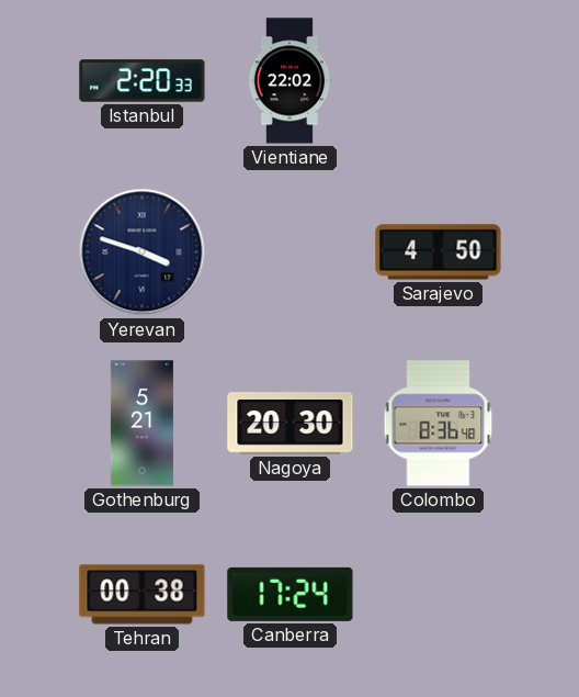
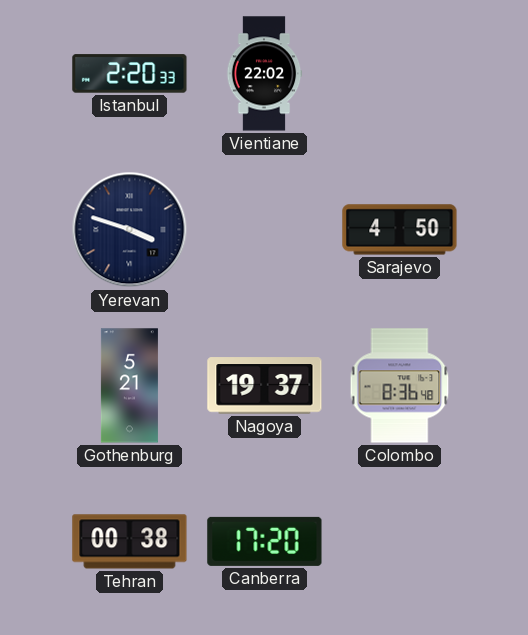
Nagoya: 20:30 -> 19:37 (265, 386)
Canberra: 17:24 -> 17:20 (265, 541)
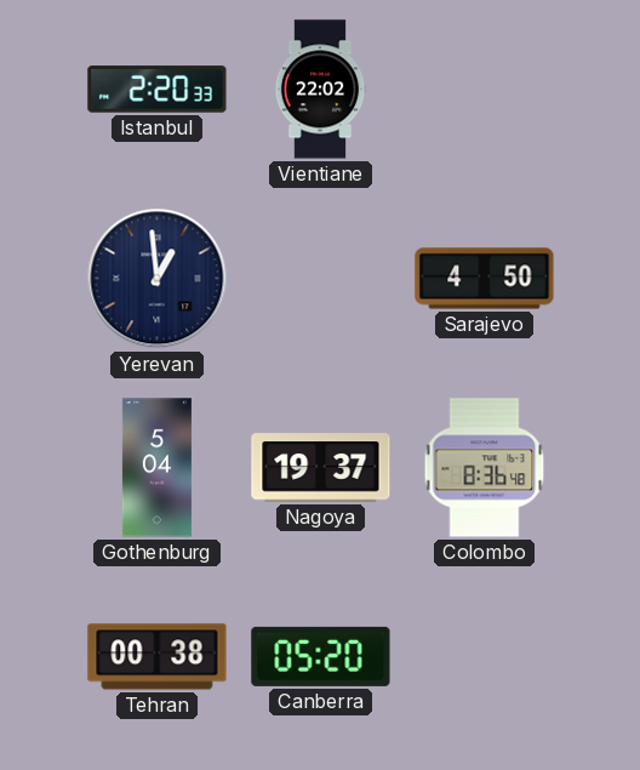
Yerevan: 3:48 -> 12:59 (158, 279)
Gothenburg: 5:21 -> 5:04 (156, 468)
Canberra: 17:20 -> 05:20 (321, 656)
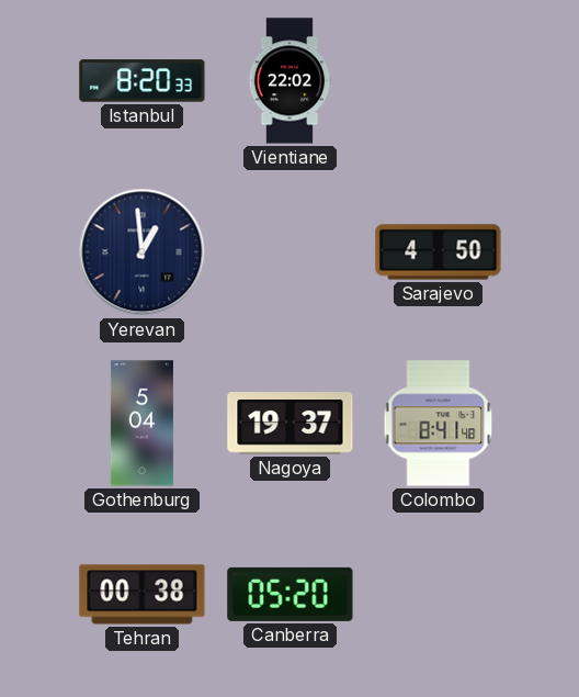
Istanbul: 2:20 -> 8:20 (143, 81)
Colombo: 8:36 -> 8:41 (439, 424)
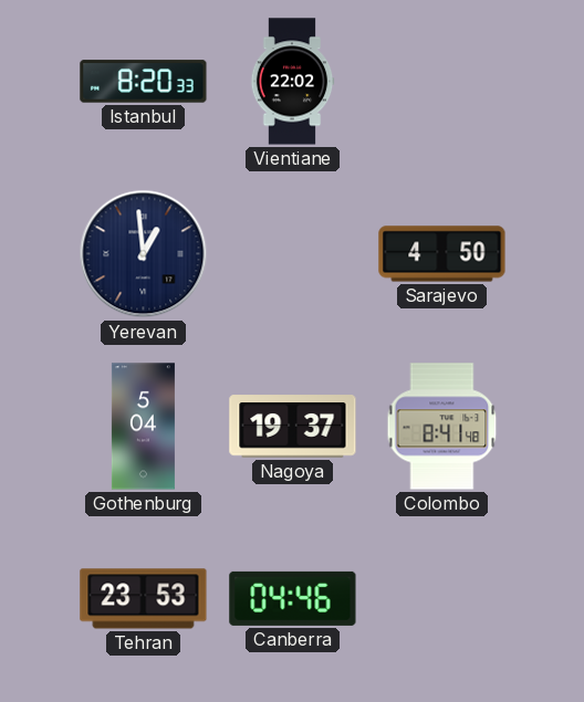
Tehran: 00:38 -> 23:53 (144, 599)
Canberra: 05:20 -> 04:46 (293, 598)
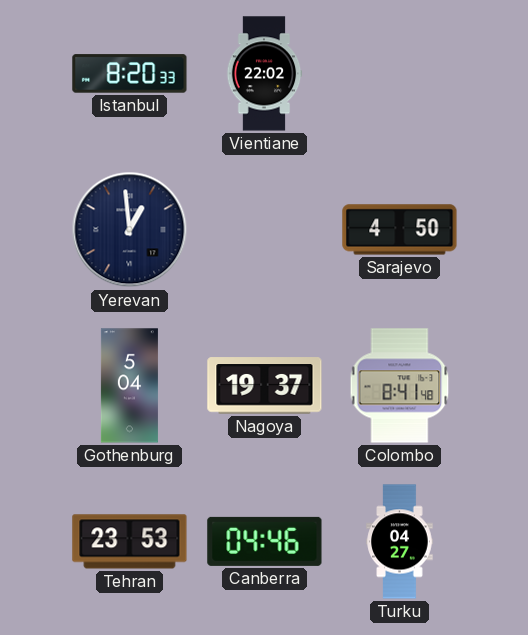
Turku: none -> 04:27 (400, 542)
